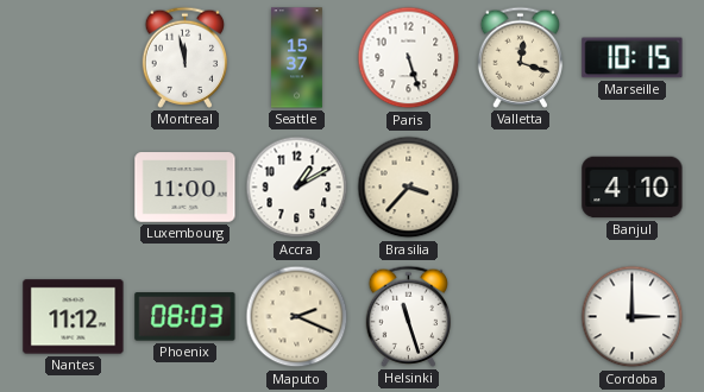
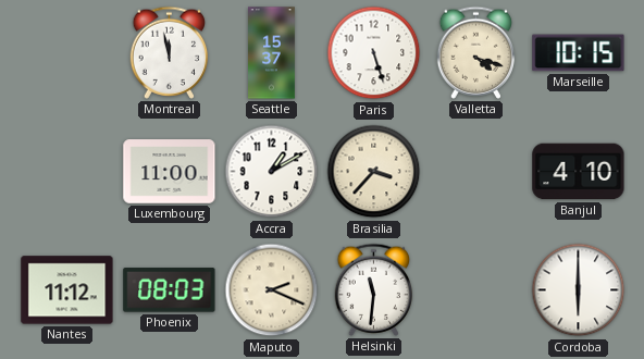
Valletta: 12:18 -> 4:18 (476, 52)
Helsinki: 11:27 -> 11:31 (374, 289)
Cordoba: 3:00 -> 6:00 (579, 290)
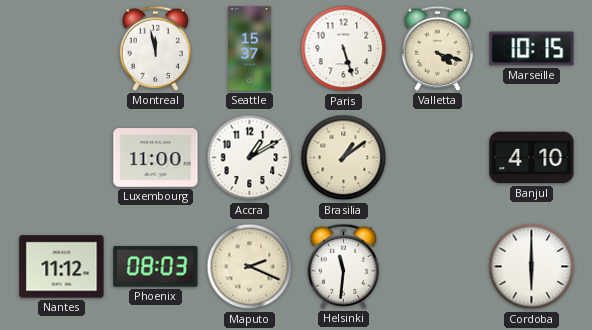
Brasilia: 3:37 -> 1:09 (344, 158)
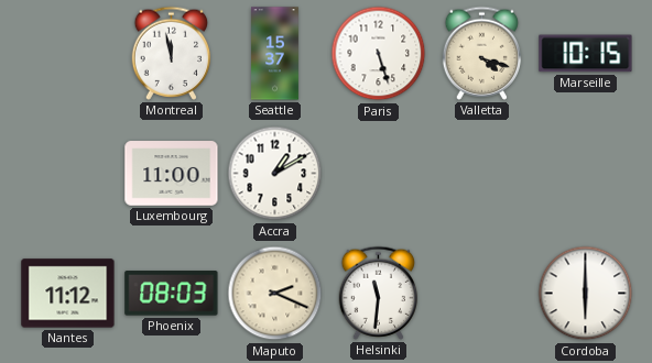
Brasilia: 1:09 -> none (344, 158)
Banjul: 4:10 -> none (532, 158)
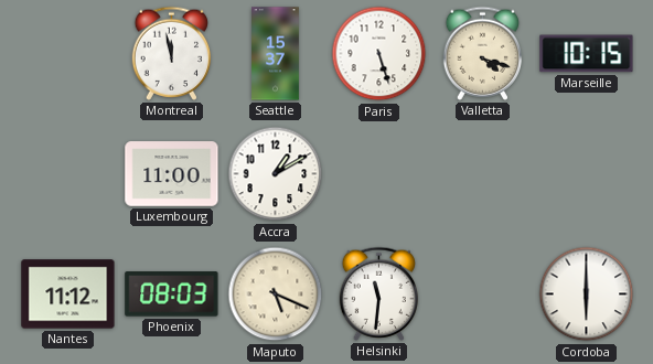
Maputo: 2:19 -> 5:19 (276, 295)
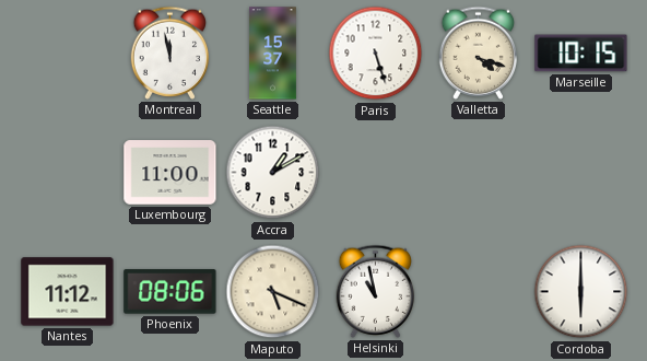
Phoenix: 08:03 -> 08:06 (170, 292)
Helsinki: 11:31 -> 10:58 (376, 291)
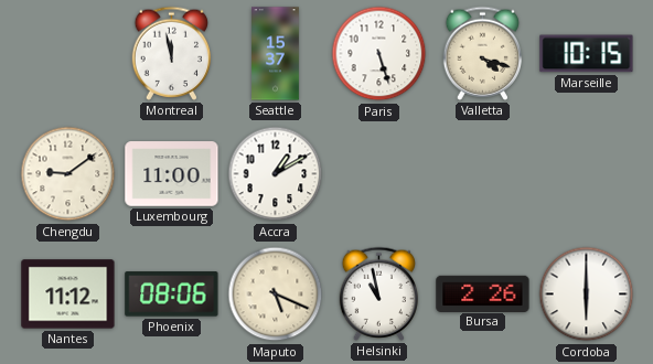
Chengdu: none -> 9:09 (68, 174)
Bursa: none -> 2:26 (483, 293)
